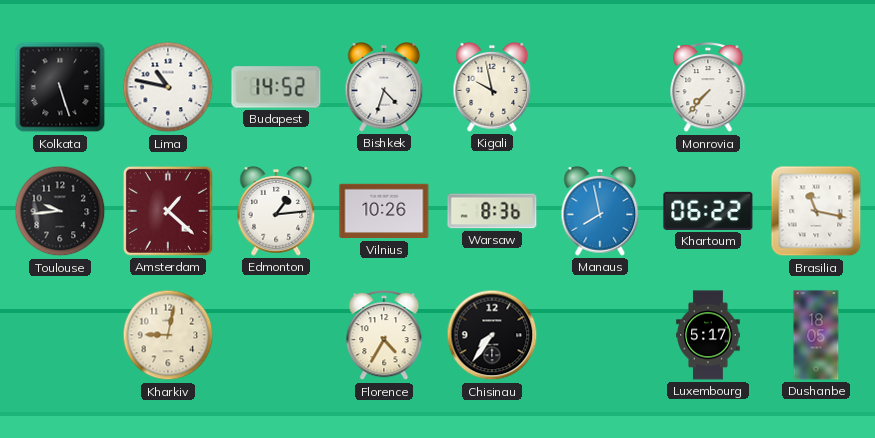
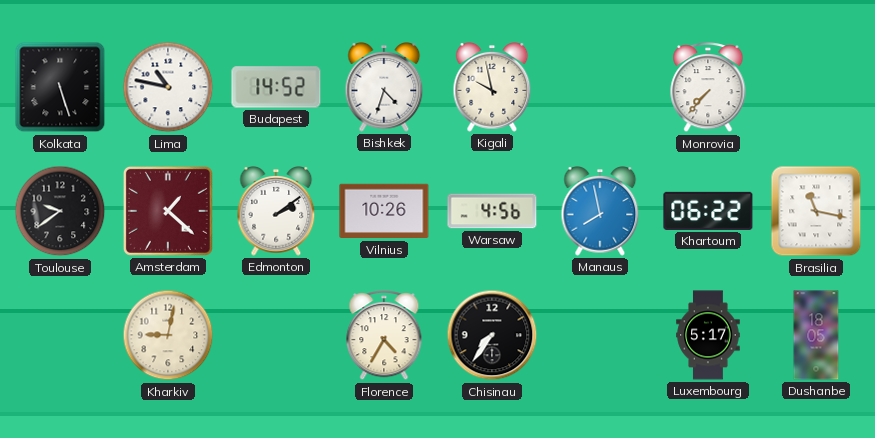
Toulouse: 9:44 -> 9:39 (60, 211)
Edmonton: 1:14 -> 2:09 (276, 212)
Warsaw: 8:36 -> 4:56 (492, 211)
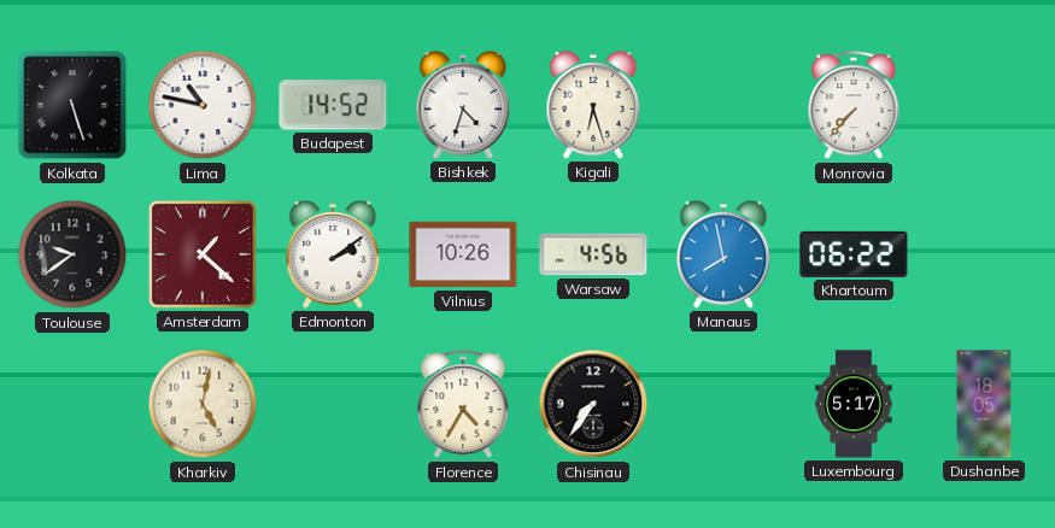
Kigali: 9:58 -> 6:27 (593, 106)
Brasilia: 11:17 -> none (816, 211)
Kharkiv: 9:02 -> 5:02 (203, 404)
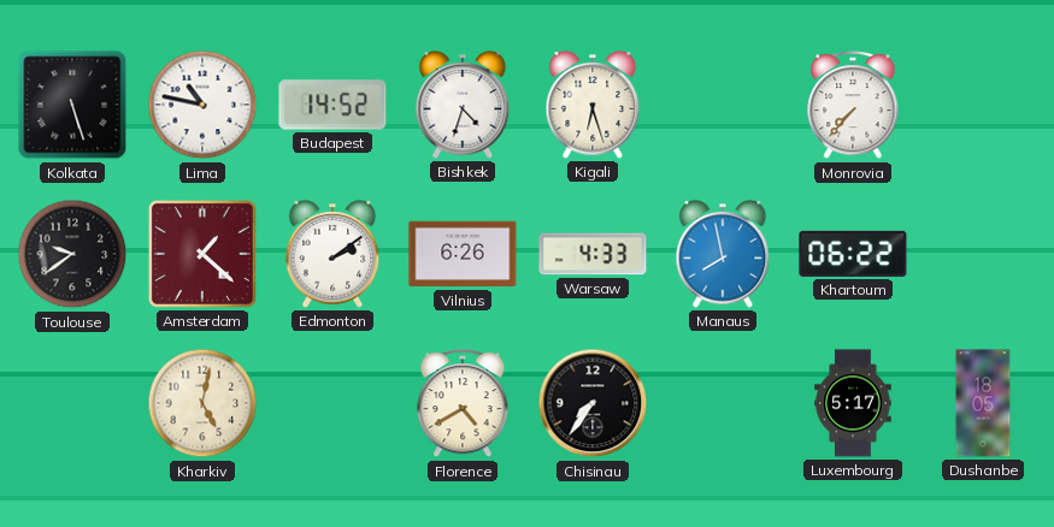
Vilnius: 10:26 -> 6:26 (463, 254)
Warsaw: 4:56 -> 4:33 (593, 254)
Florence: 4:35 -> 4:40 (463, 404)
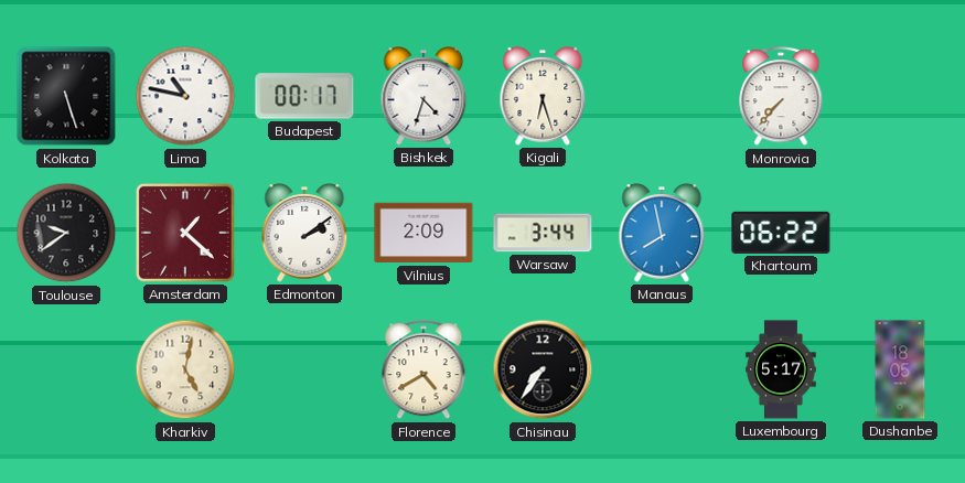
Budapest: 14:52 -> 00:17 (304, 96)
Vilnius: 6:26 -> 2:09 (423, 233)
Warsaw: 4:33 -> 3:44 (543, 233)
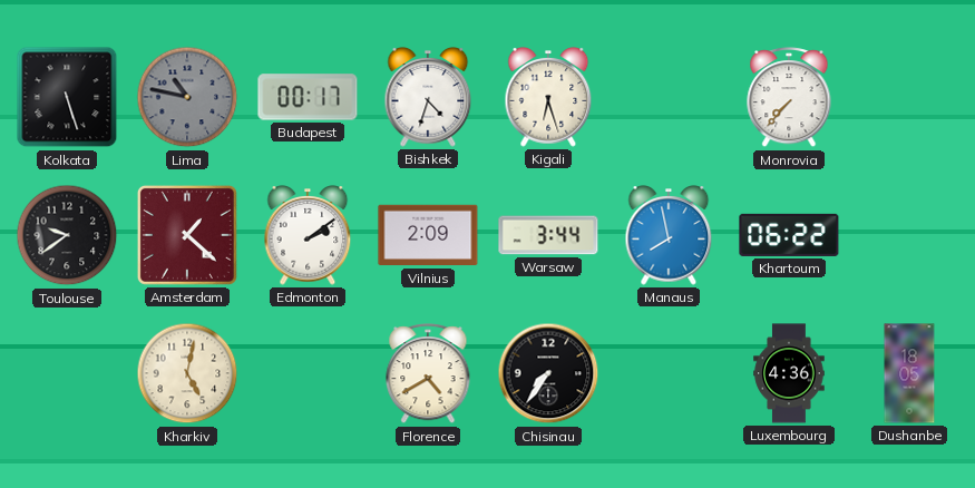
Lima dial: white -> grey (187, 97)
Luxembourg: 5:17 -> 4:36 (789, 373)
